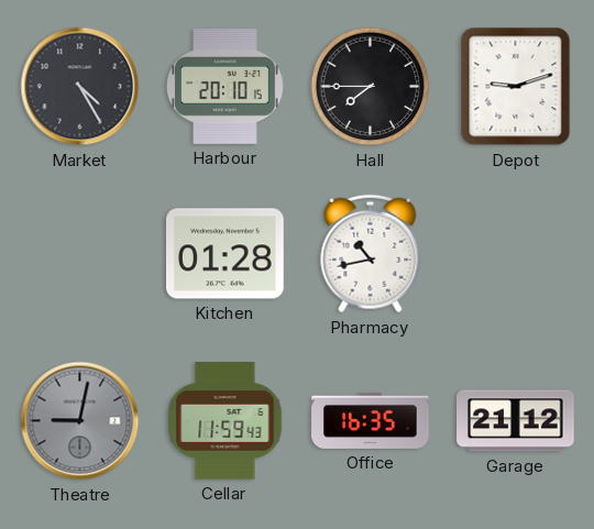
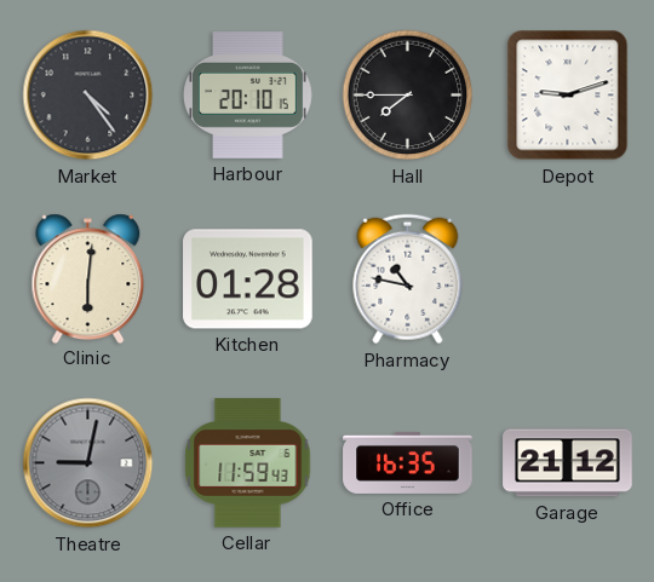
Market: 4:25 -> 4:24 (88, 96)
Clinic: none -> 6:01 (88, 278)
Pharmacy: 10:43 -> 10:47 (408, 280)
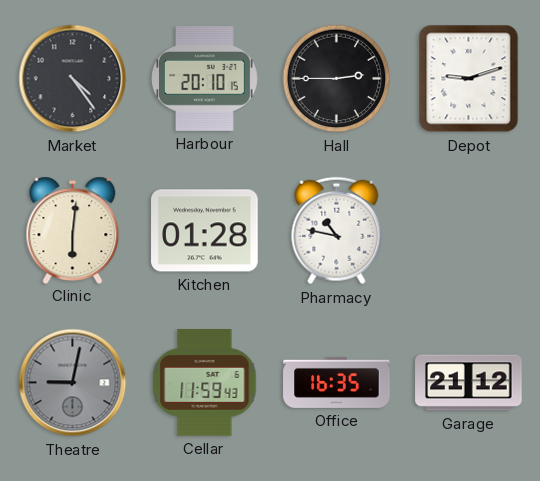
Hall: 7:45 -> 2:45 (337, 79)
